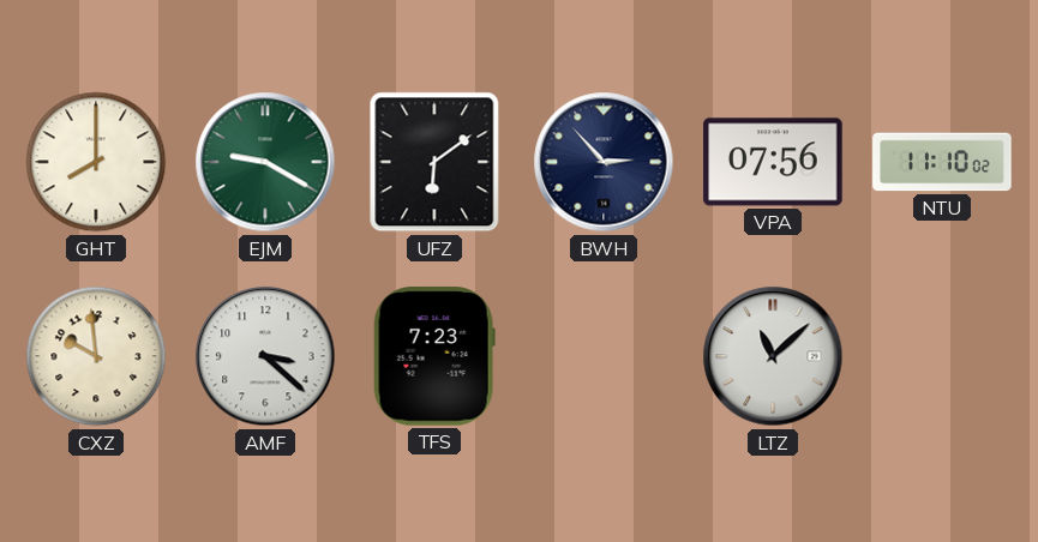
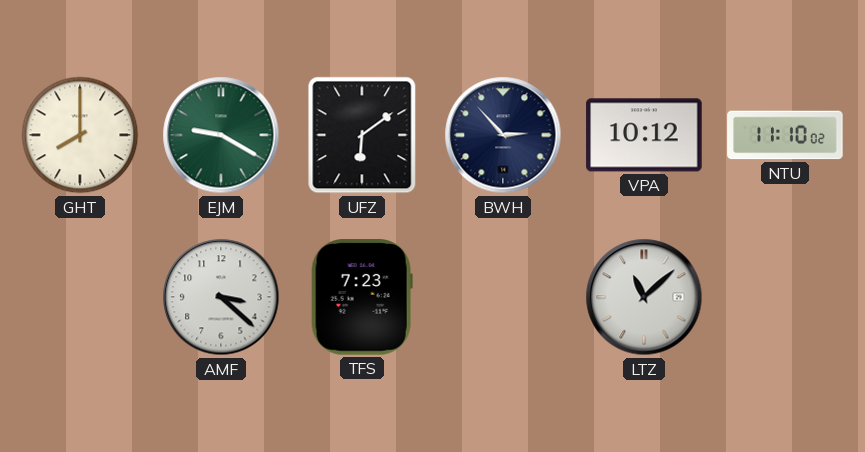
VPA: 07:56 -> 10:12 (644, 135)
CXZ: 9:59 -> none (96, 356)
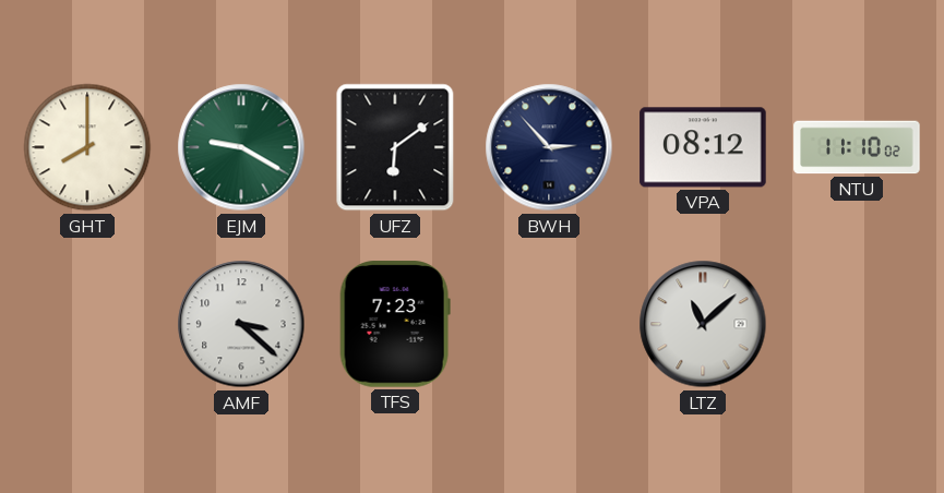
VPA: 10:12 -> 08:12 (703, 147)
